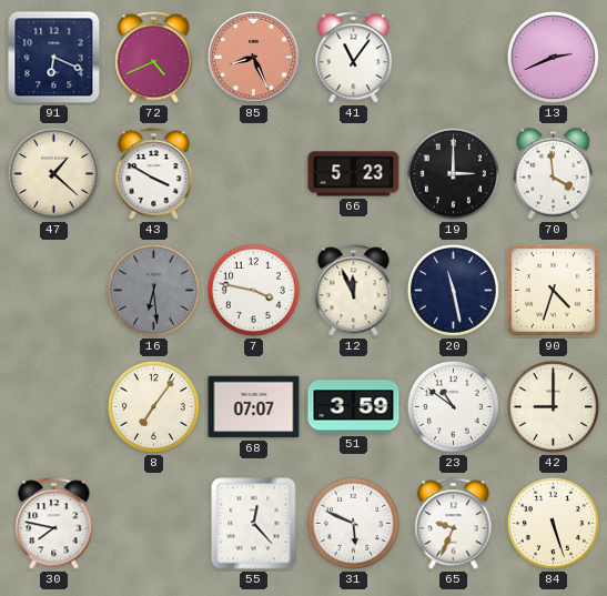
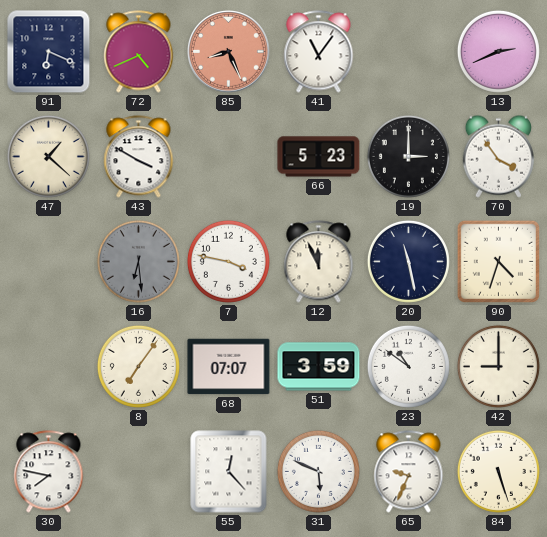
70: 3:59 -> 3:54 (498, 156)
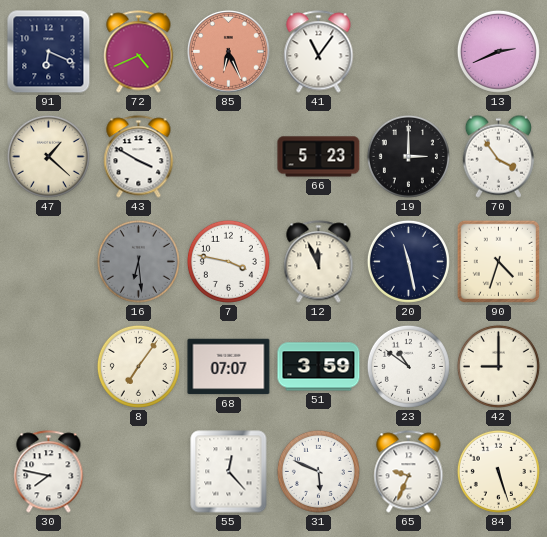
85: 8:26 -> 6:26 (229, 52)
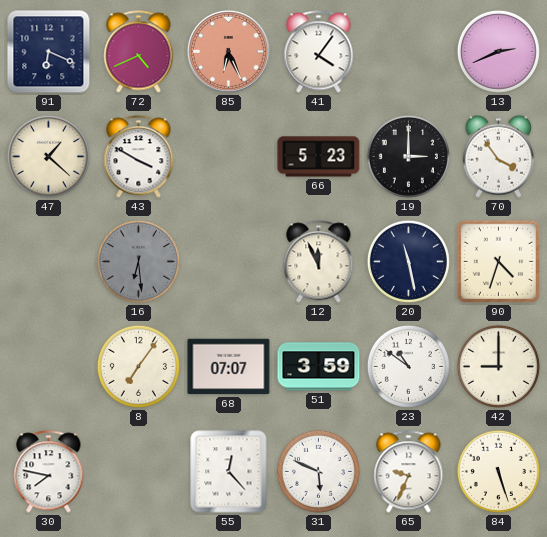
41: 11:06 -> 4:06 (319, 52)
7: 3:47 -> none (228, 261)
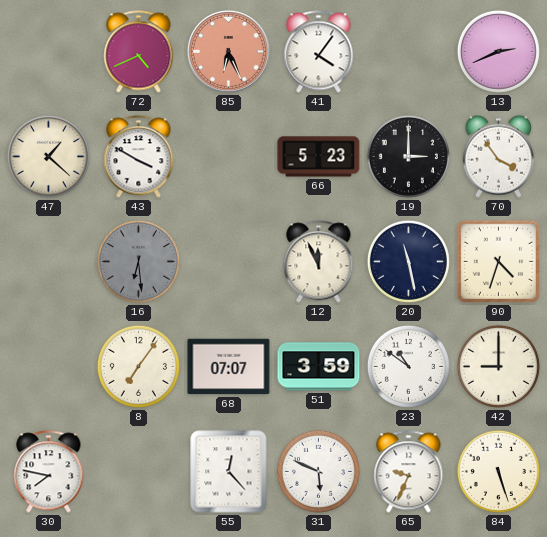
91: 6:19 -> none (49, 52)
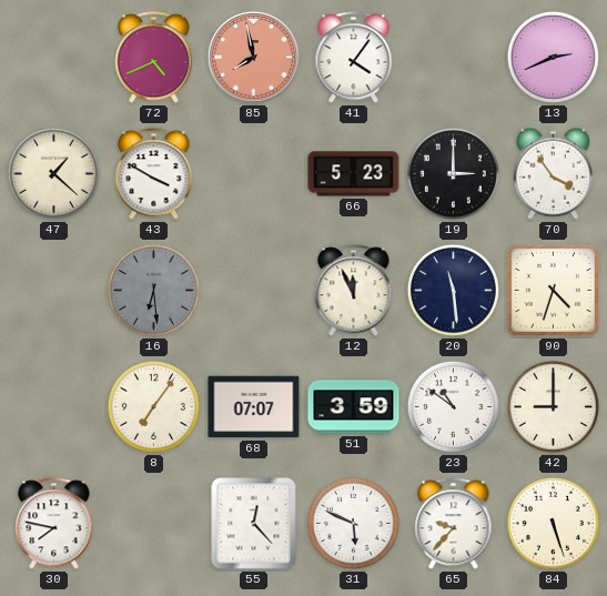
85: 6:26 -> 7:58 (254, 58)
20: 11:28 -> 11:29 (453, 290)
65: 9:34 -> 9:37 (454, 524)
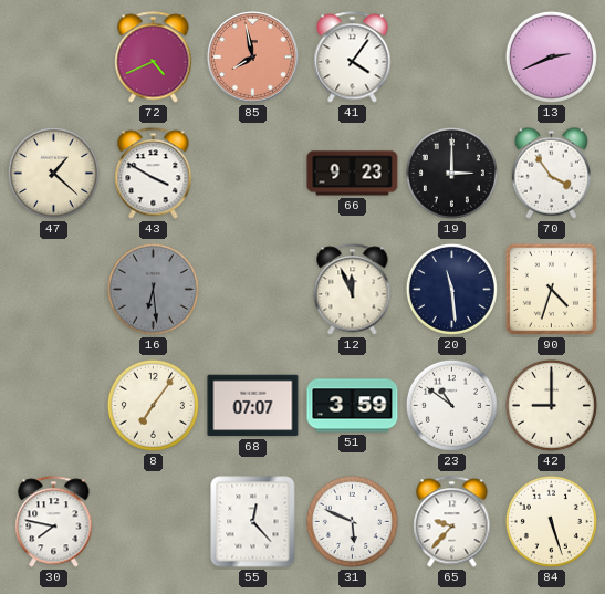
66: 5:23 -> 9:23 (353, 174)
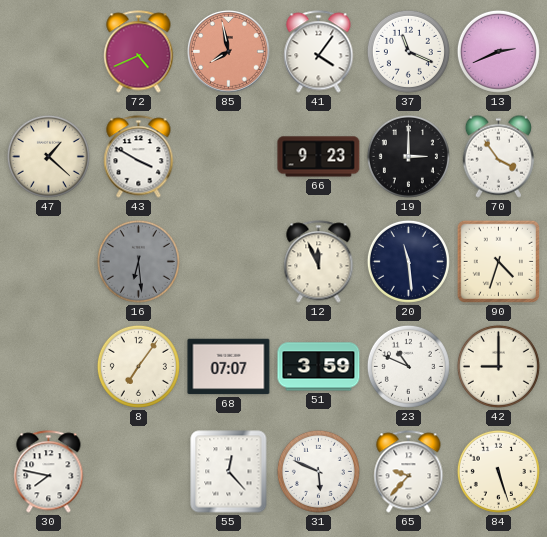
37: none -> 11:19 (408, 51)
23: 10:51 -> 10:49 (408, 366)
